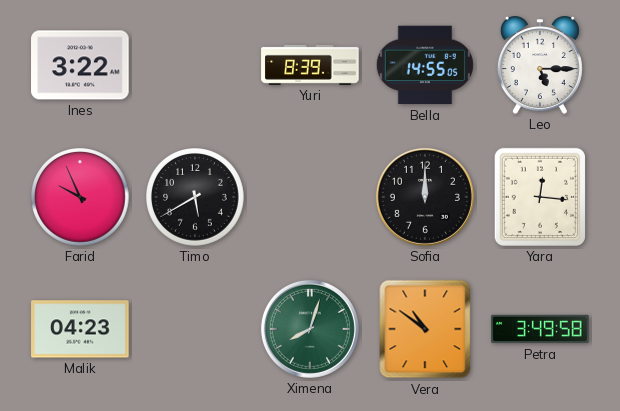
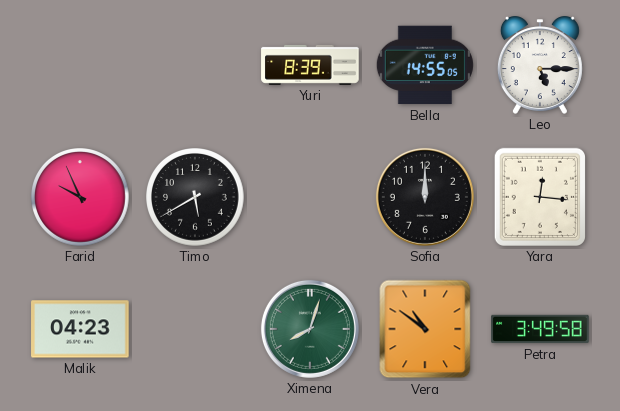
Ines: 3:22 -> none (80, 65)
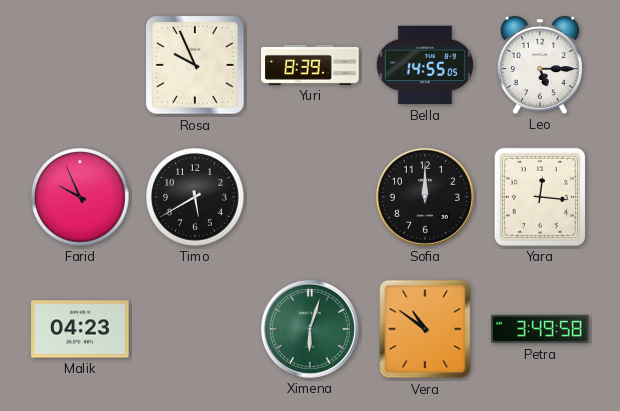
Rosa: none -> 9:56 (195, 65)
Ximena: 8:03 -> 6:03 (310, 329)
